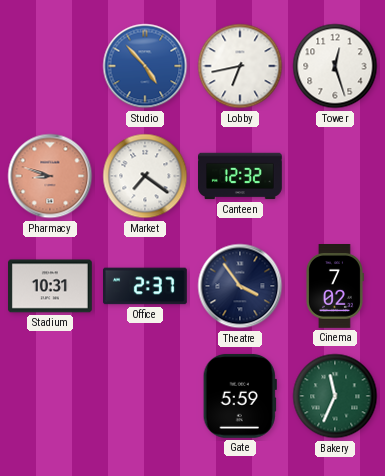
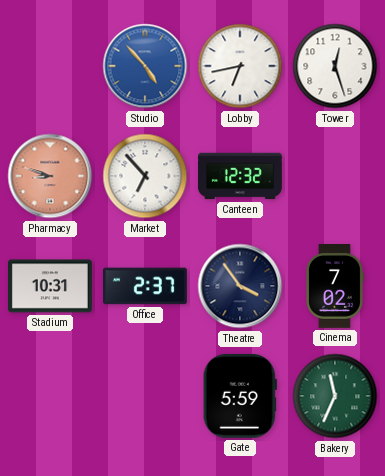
Market: 7:21 -> 6:53 (145, 176)
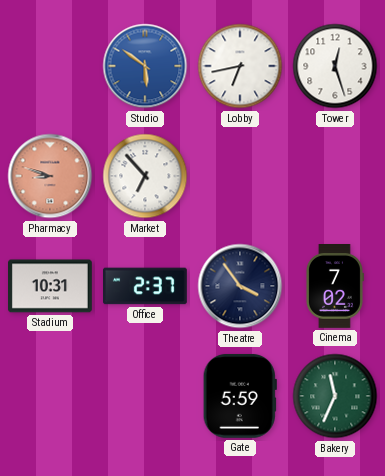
Studio: 4:53 -> 5:51 (145, 66)
Canteen: 12:32 -> none (241, 176)
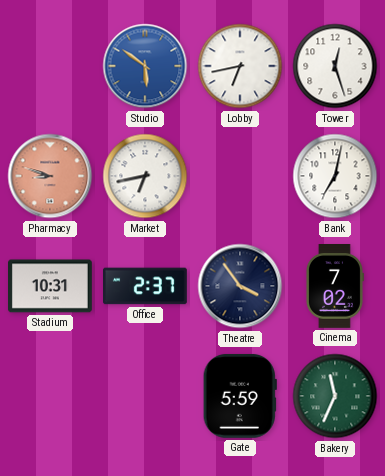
Market: 6:53 -> 6:43 (145, 176)
Bank: none -> 7:02 (335, 176)
